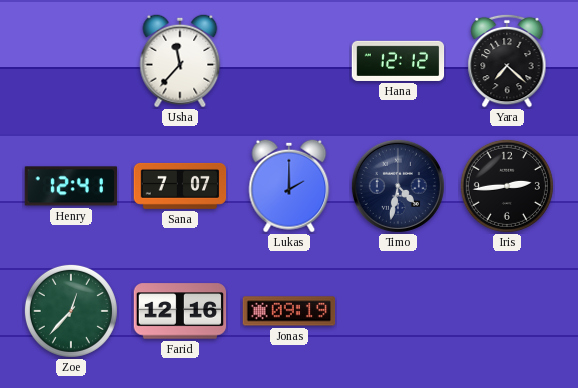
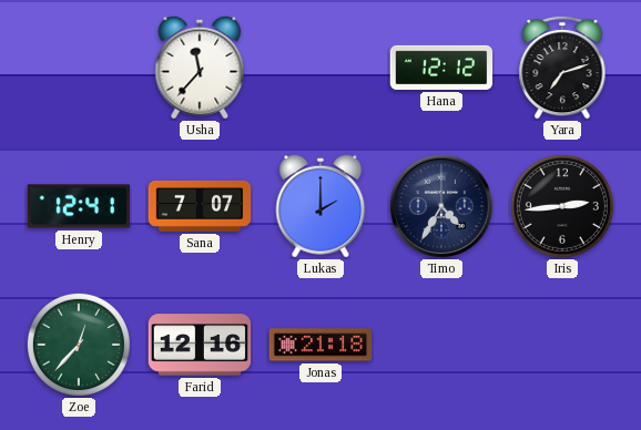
Yara: 7:22 -> 7:12 (562, 68)
Timo: 4:32 -> 4:35 (441, 206)
Jonas: 09:19 -> 21:18 (320, 345)
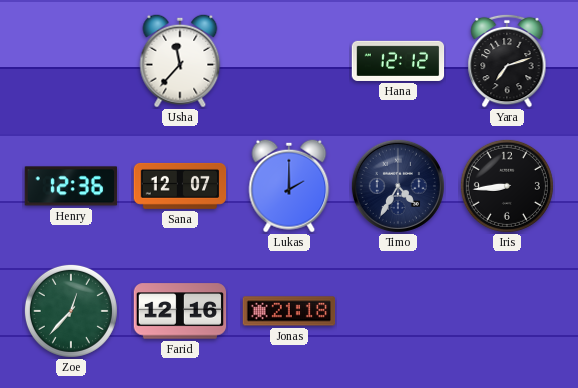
Henry: 12:41 -> 12:36 (71, 186)
Sana: 7:07 -> 12:07 (180, 186)
Iris: 2:44 -> 8:44 (507, 186)
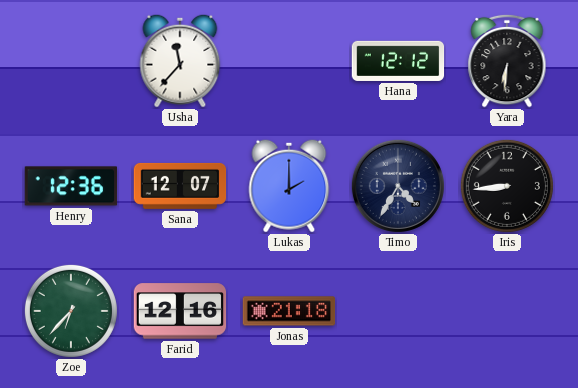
Yara: 7:12 -> 6:31 (507, 61)
Zoe: 12:37 -> 6:37 (71, 311)
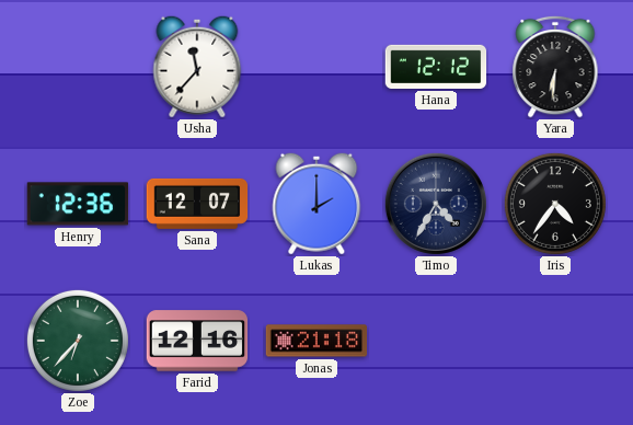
Iris: 8:44 -> 4:36 (555, 204)
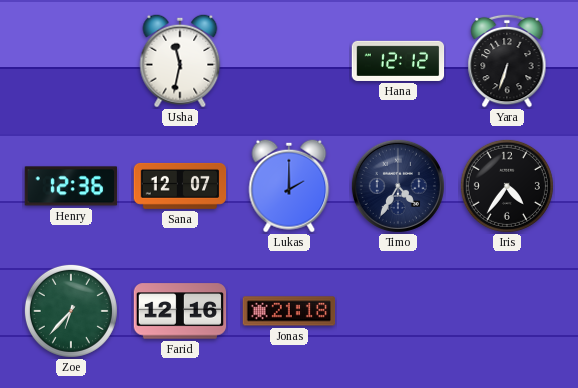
Usha: 11:37 -> 11:32 (180, 61)
Yara: 6:31 -> 6:33 (507, 61)
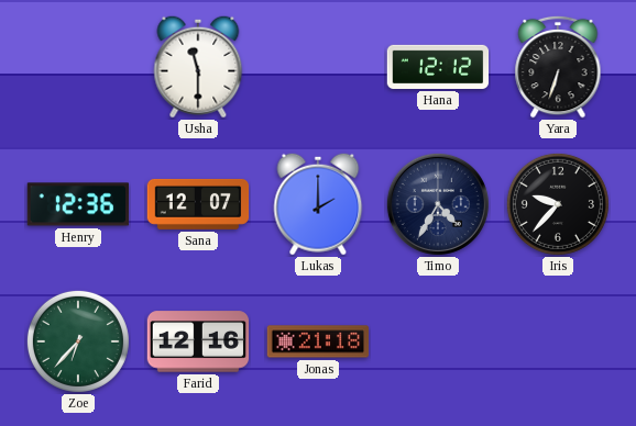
Usha: 11:32 -> 11:30 (198, 67)
Iris: 4:36 -> 9:37 (558, 204)
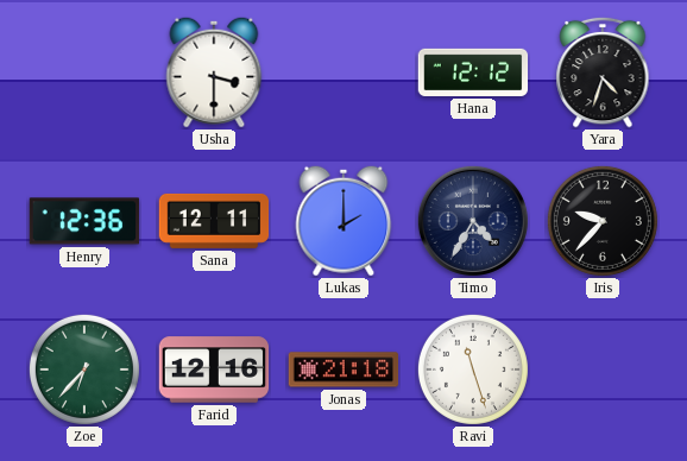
Usha: 11:30 -> 3:30 (214, 72)
Yara: 6:33 -> 4:33 (603, 72)
Sana: 12:07 -> 12:11 (214, 221)
Ravi: none -> 11:27 (473, 370)
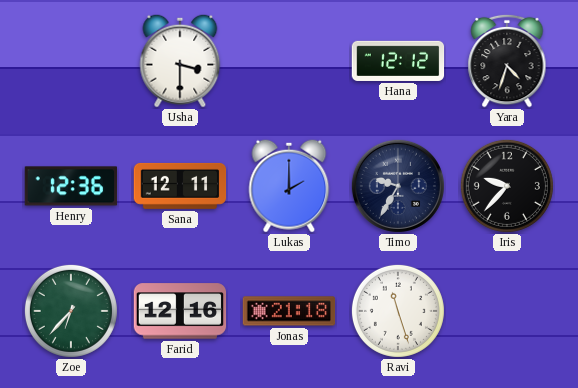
Timo: 4:35 -> 9:35 (398, 186)
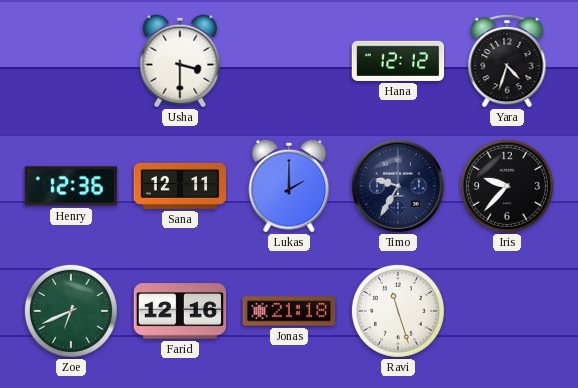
Zoe: 6:37 -> 6:41 (71, 311)
